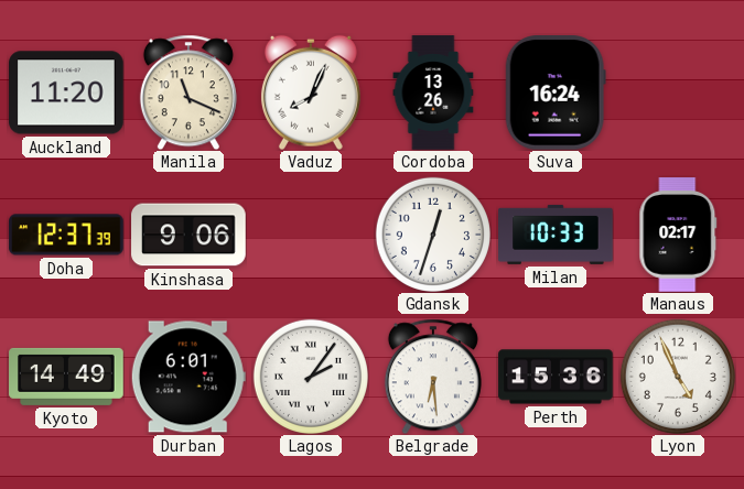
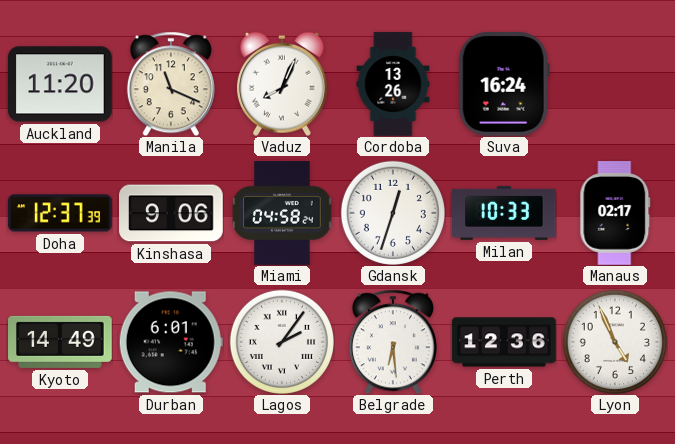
Miami: none -> 04:58 (282, 213)
Perth: 15:36 -> 12:36 (504, 342)
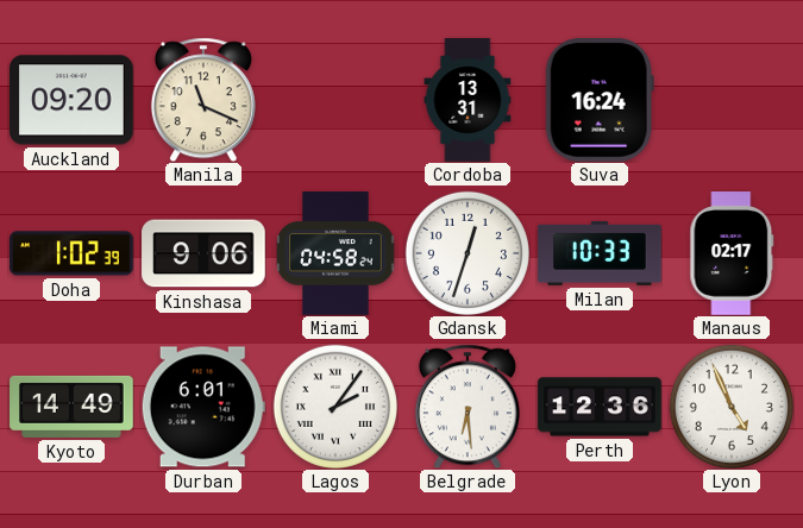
Auckland: 11:20 -> 09:20 (71, 100)
Vaduz: 8:04 -> none (282, 84)
Cordoba: 13:26 -> 13:31 (468, 100)
Doha: 12:37 -> 1:02 (71, 253)
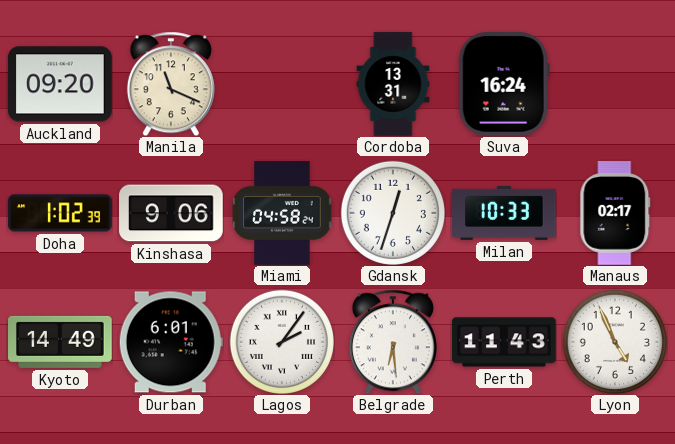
Perth: 12:36 -> 11:43 (504, 342)
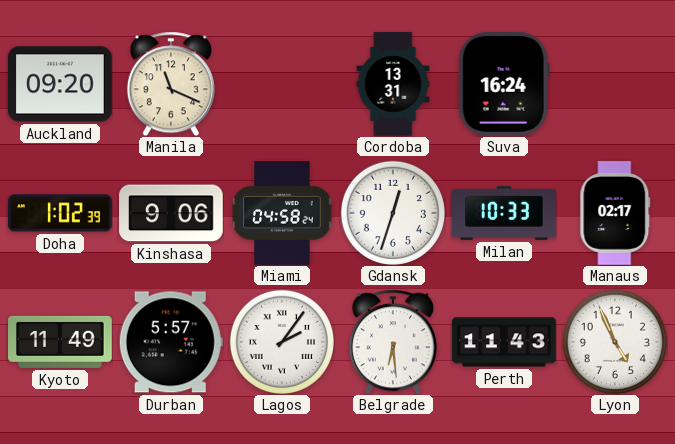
Kyoto: 14:49 -> 11:49 (60, 342)
Durban: 6:01 -> 5:57 (171, 342)
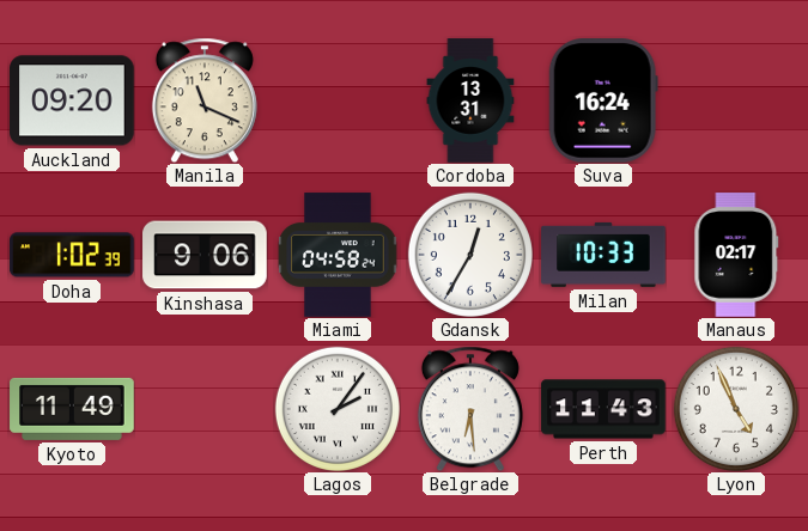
Gdansk: 12:33 -> 12:35 (470, 255)
Durban: 5:57 -> none (171, 342)
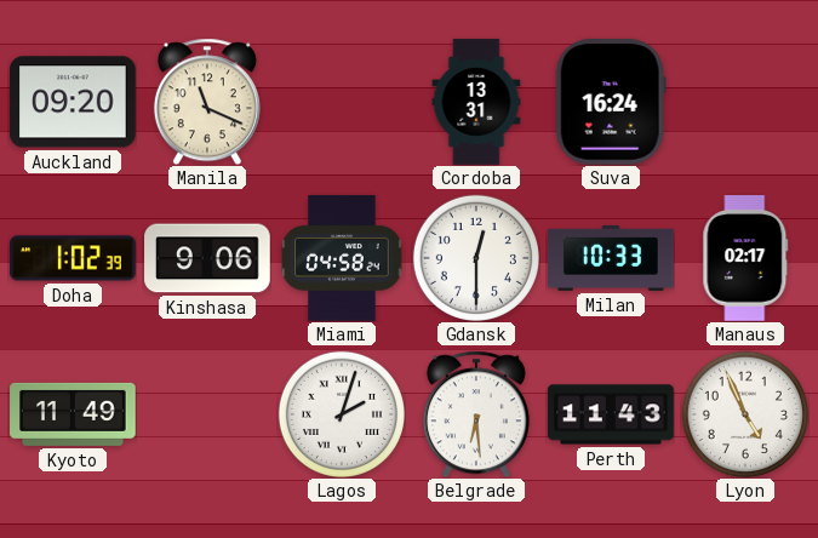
Gdansk: 12:35 -> 12:30 (476, 258)
Lagos: 2:06 -> 2:03 (342, 414)
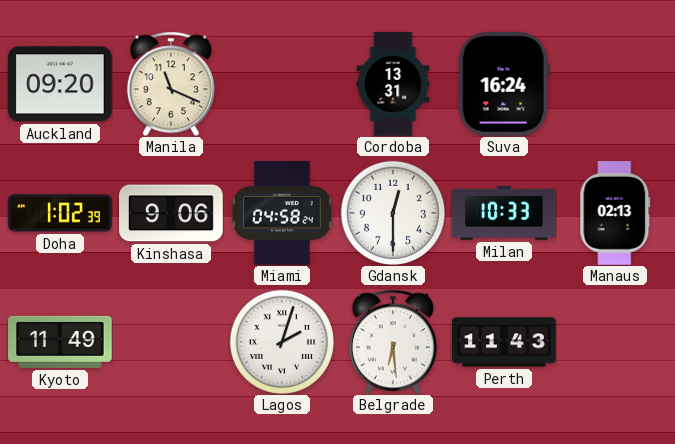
Manaus: 02:17 -> 02:13 (615, 213)
Lyon: 4:56 -> none (745, 414)
